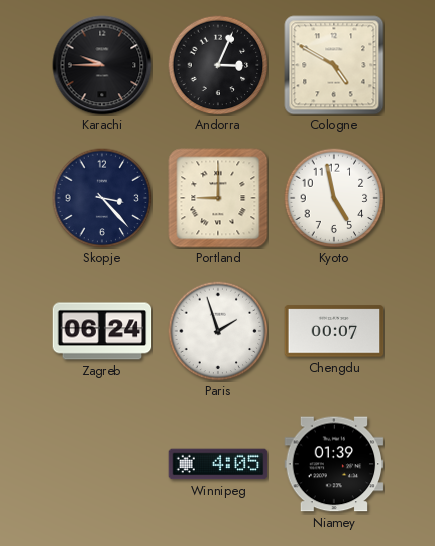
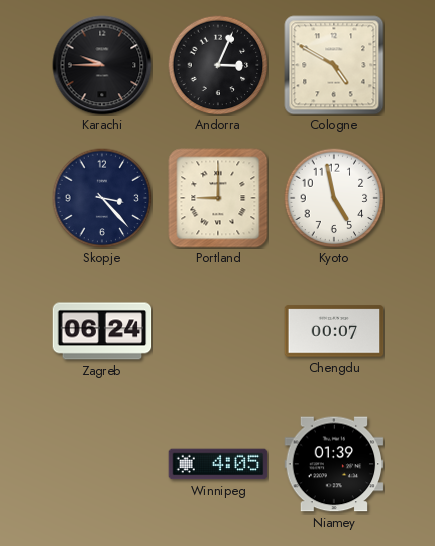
Paris: 1:57 -> none (218, 331)
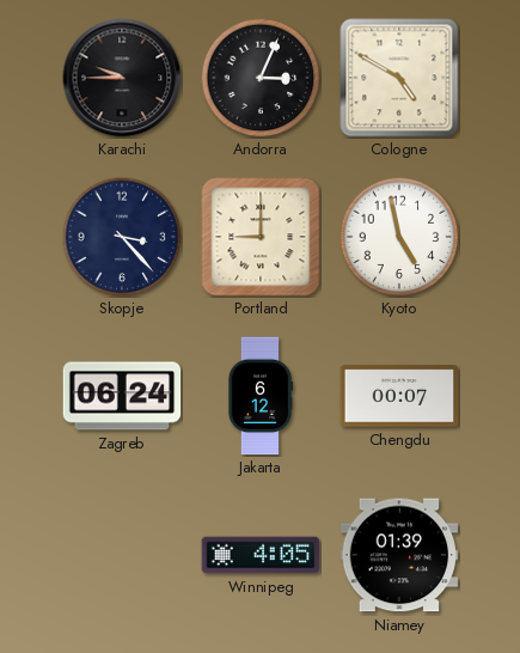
Jakarta: none -> 6:12 (259, 396)
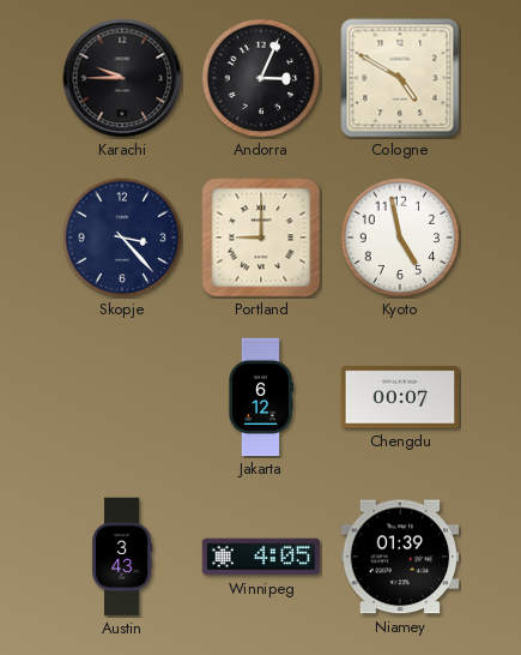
Zagreb: 06:24 -> none (122, 396)
Austin: none -> 3:43 (123, 557)
